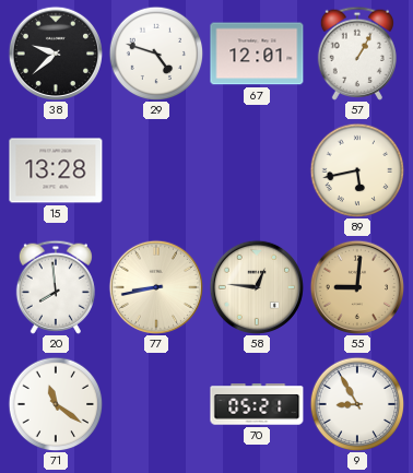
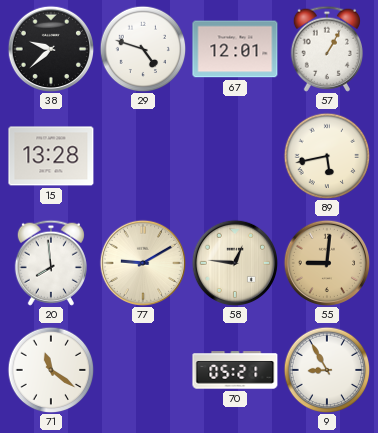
77: 8:43 -> 9:10 (142, 262)
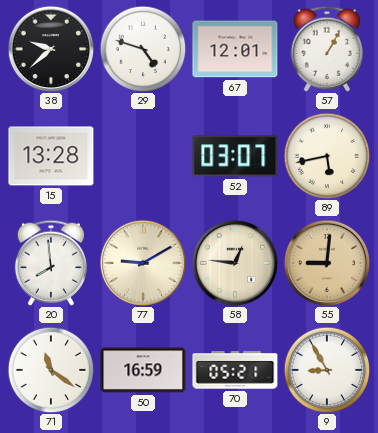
52: none -> 03:07 (235, 156)
50: none -> 16:59 (143, 370)
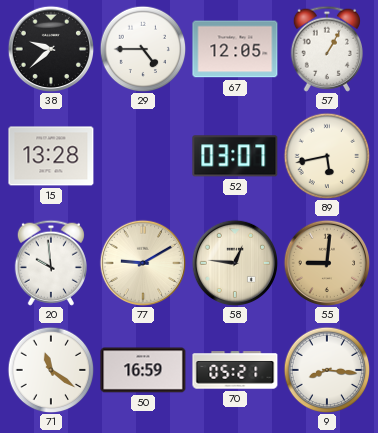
29: 4:48 -> 4:45 (143, 49)
67: 12:01 -> 12:05 (235, 49)
20: 7:59 -> 9:59 (51, 263)
9: 8:55 -> 8:16 (327, 370)
